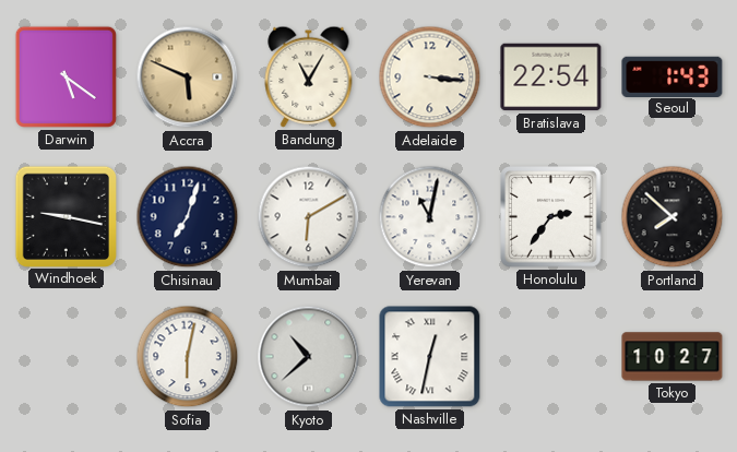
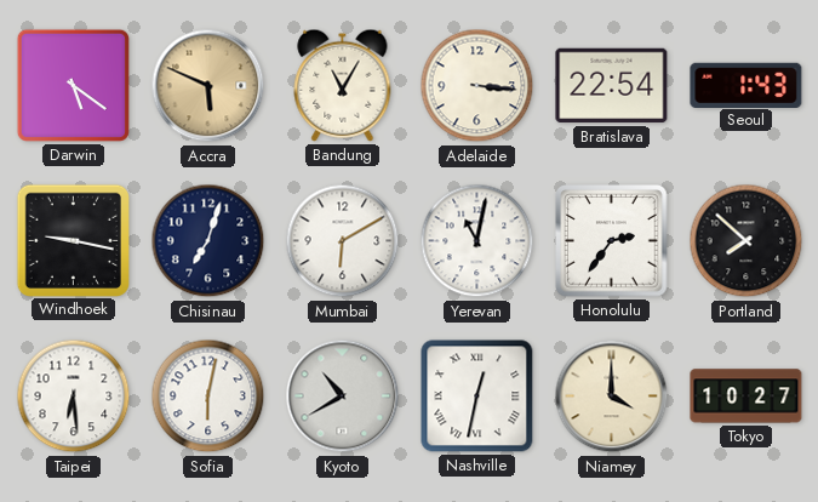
Taipei: none -> 6:29 (74, 397)
Kyoto: 10:38 -> 10:40 (343, 397)
Niamey: none -> 4:00 (612, 397)
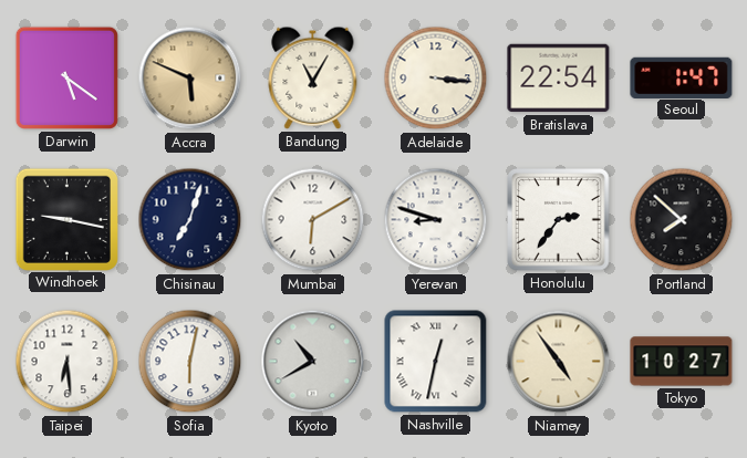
Seoul: 1:43 -> 1:47 (682, 77)
Yerevan: 11:02 -> 8:48 (436, 220)
Niamey: 4:00 -> 4:54 (559, 362)
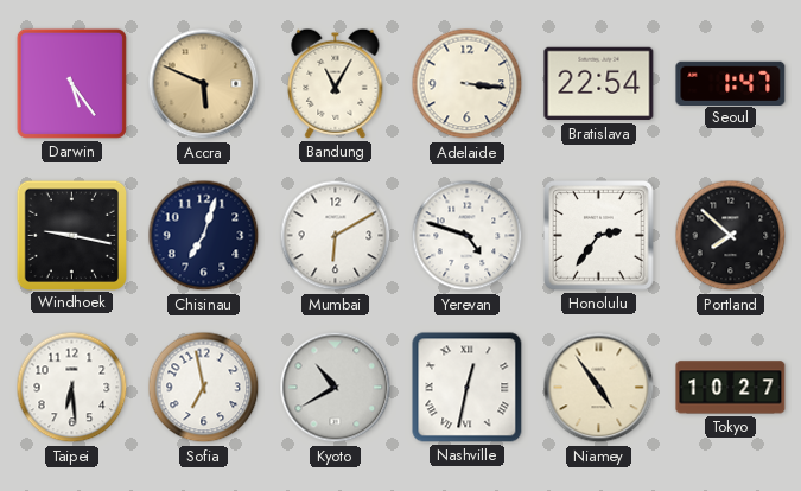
Darwin: 5:21 -> 5:24 (71, 83)
Yerevan: 8:48 -> 4:48 (468, 236)
Sofia: 6:02 -> 6:58 (204, 388)
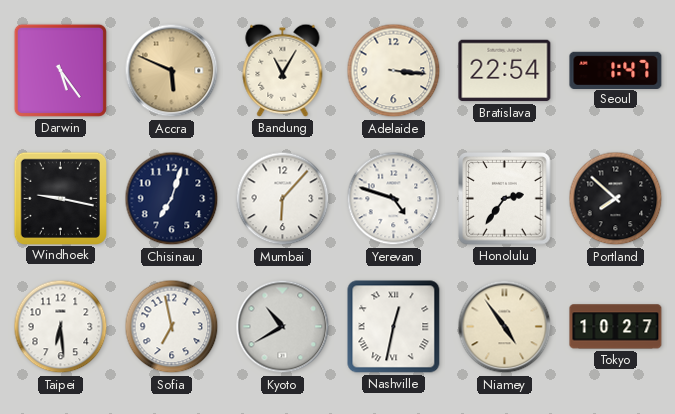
Mumbai: 6:10 -> 6:07 (283, 199)
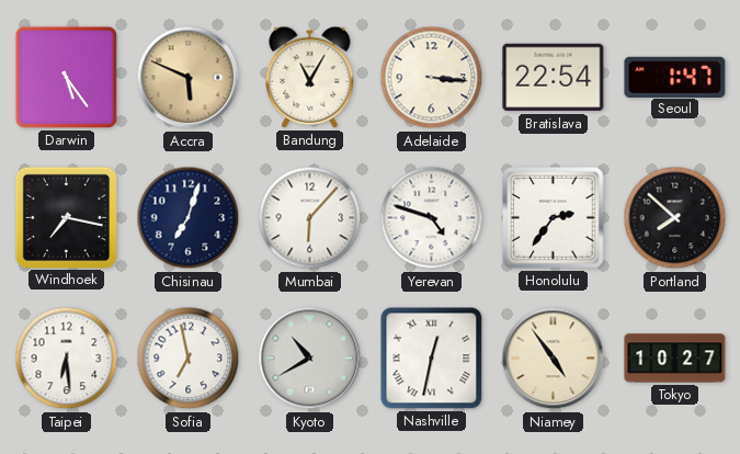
Windhoek: 9:17 -> 7:17 (66, 217)
